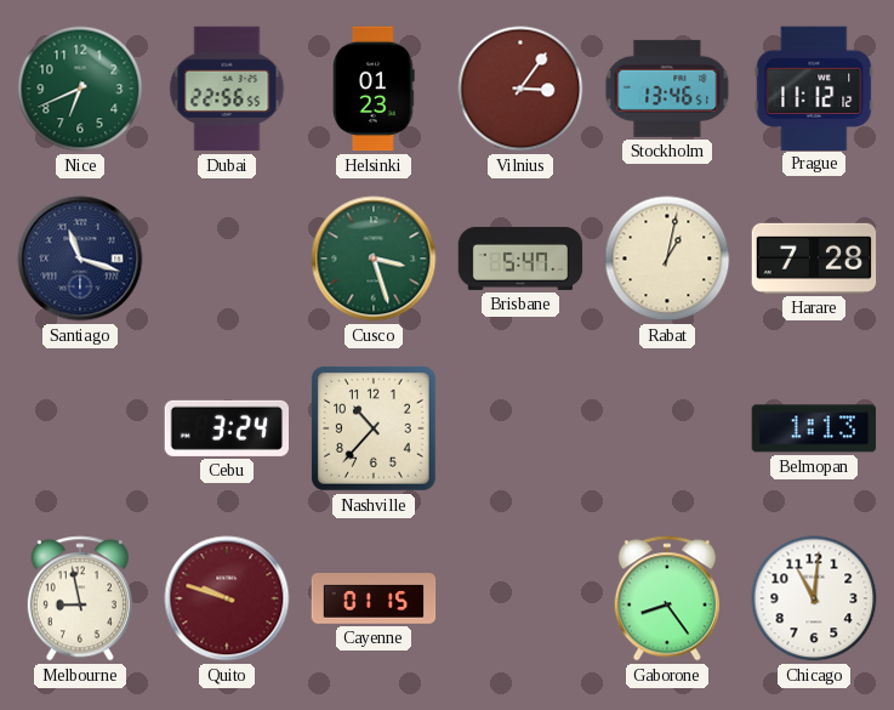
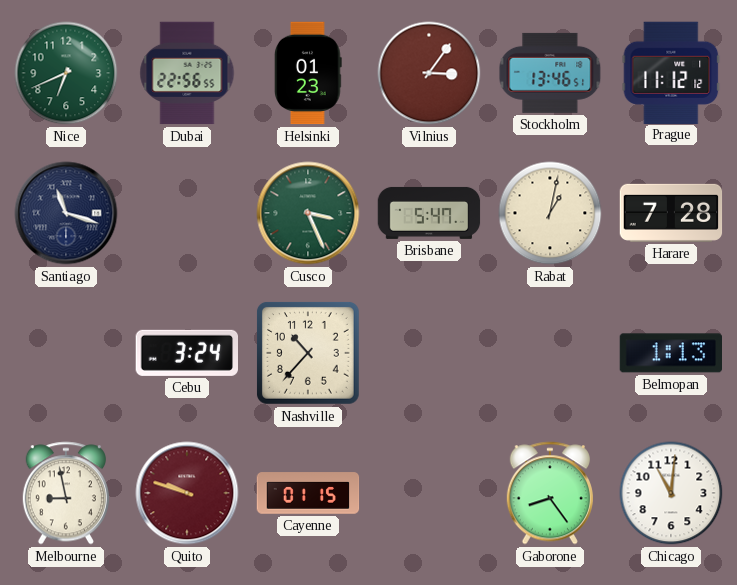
Cusco: 3:27 -> 3:26 (308, 213)
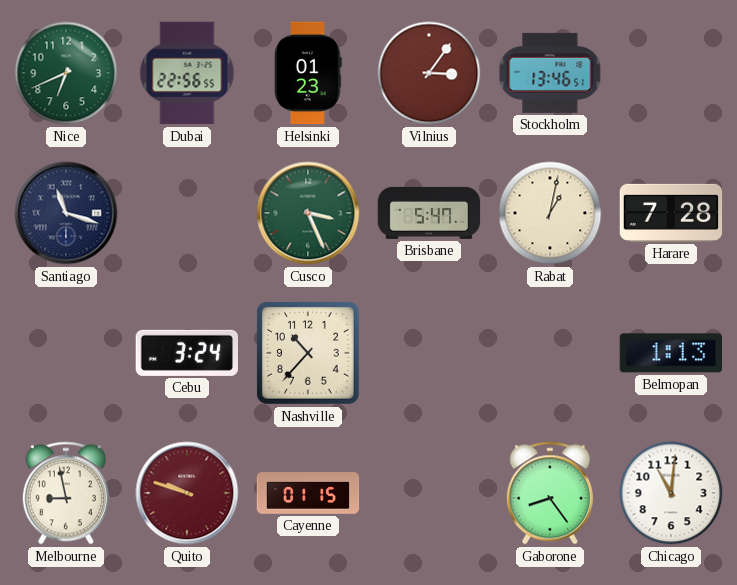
Prague: 11:12 -> none (671, 72)
